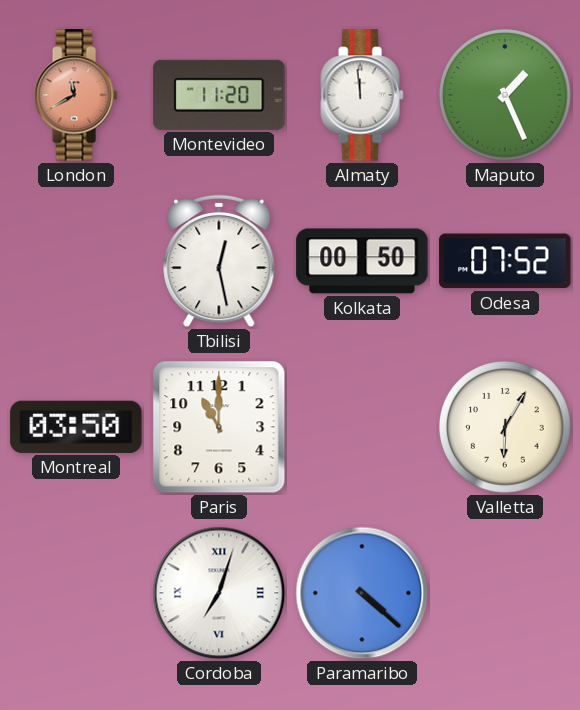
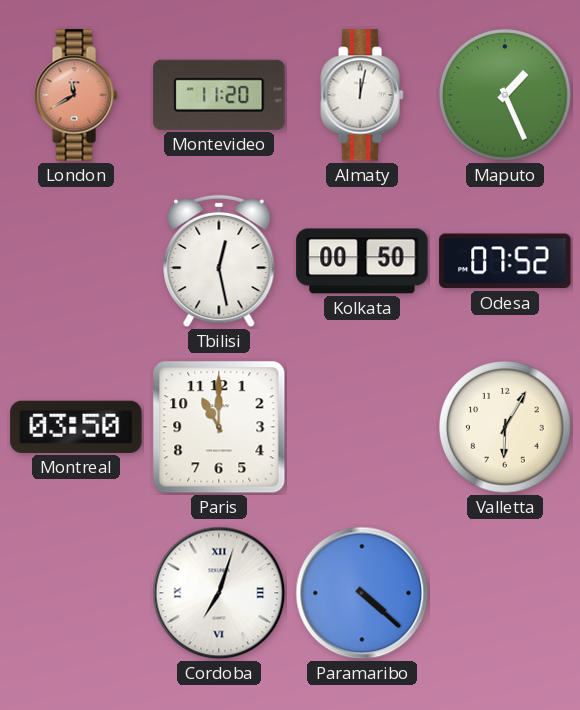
Almaty: 11:59 -> 12:02 (362, 95)
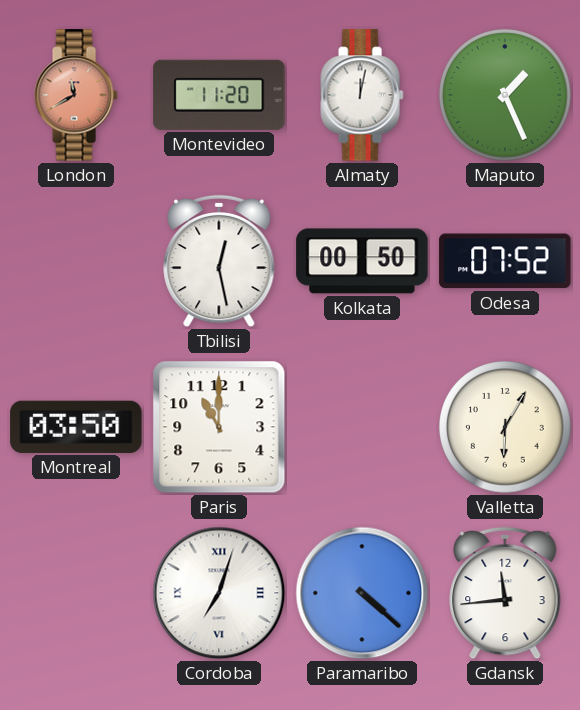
Gdansk: none -> 11:44 (505, 593)
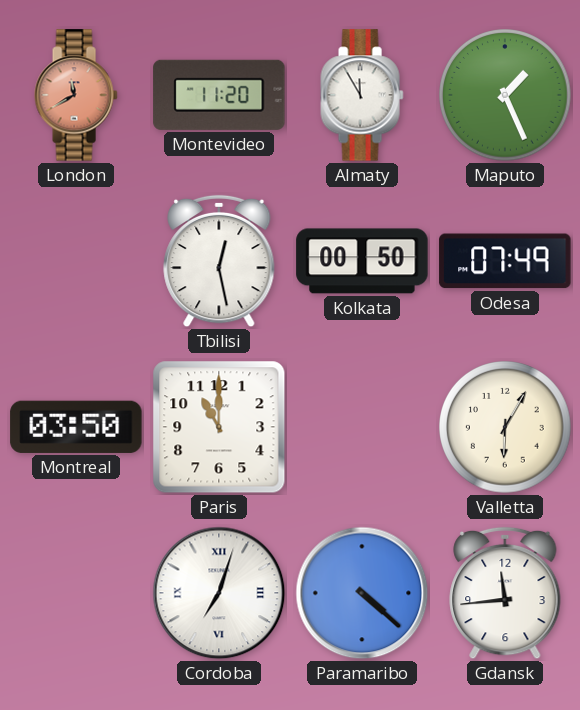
Almaty: 12:02 -> 11:55 (362, 95)
Odesa: 07:52 -> 07:49 (505, 261)
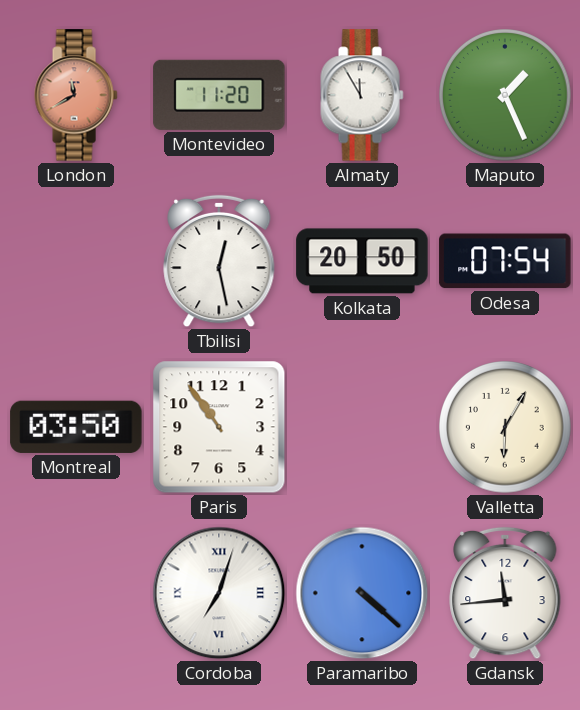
Kolkata: 00:50 -> 20:50 (362, 261)
Odesa: 07:49 -> 07:54 (505, 261)
Paris: 11:00 -> 10:54 (219, 427)
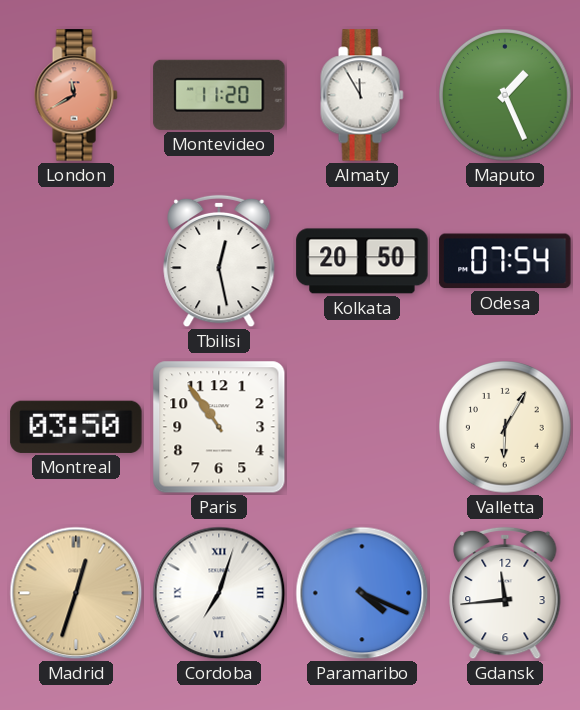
Madrid: none -> 12:33 (76, 593)
Paramaribo: 4:22 -> 4:19 (362, 593)
